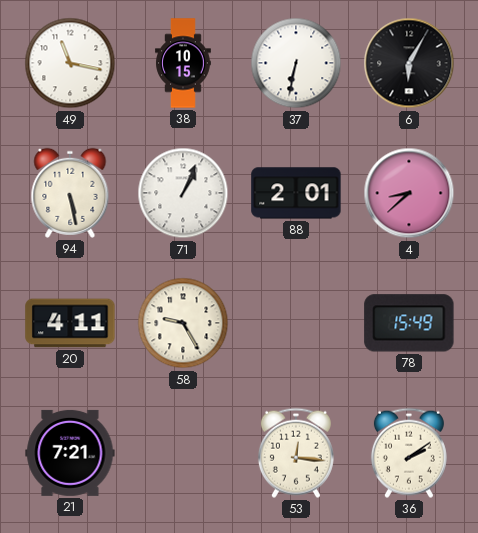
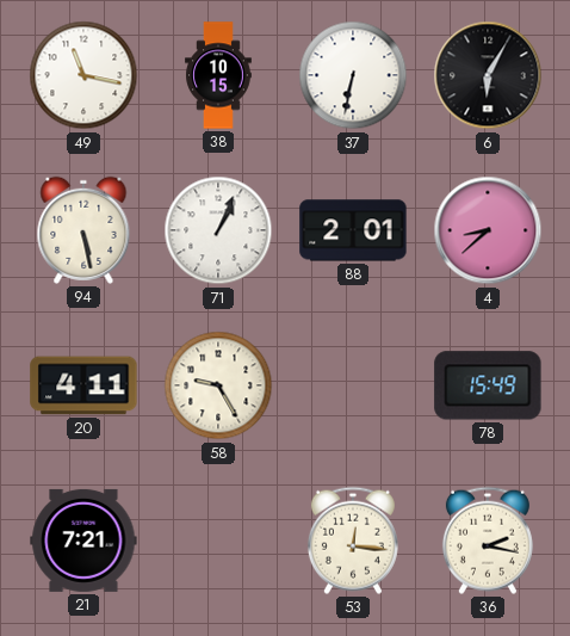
36: 2:09 -> 2:17 (488, 541)
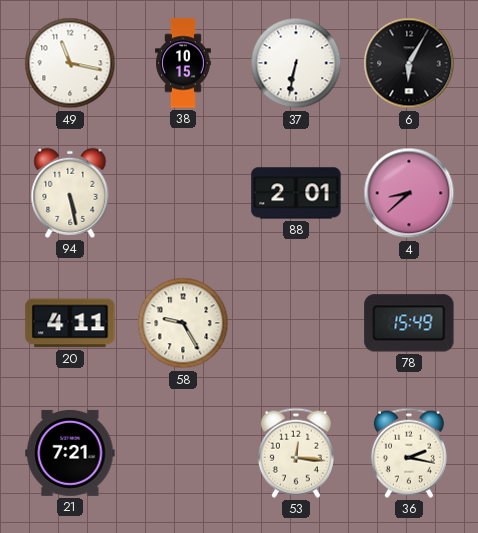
71: 1:04 -> none (218, 230)
